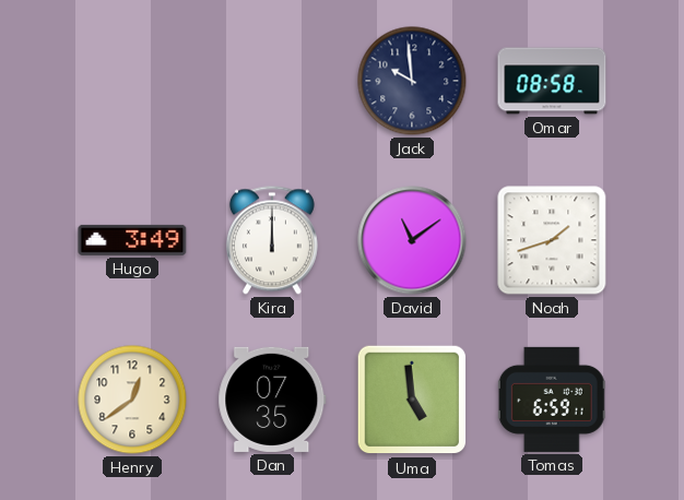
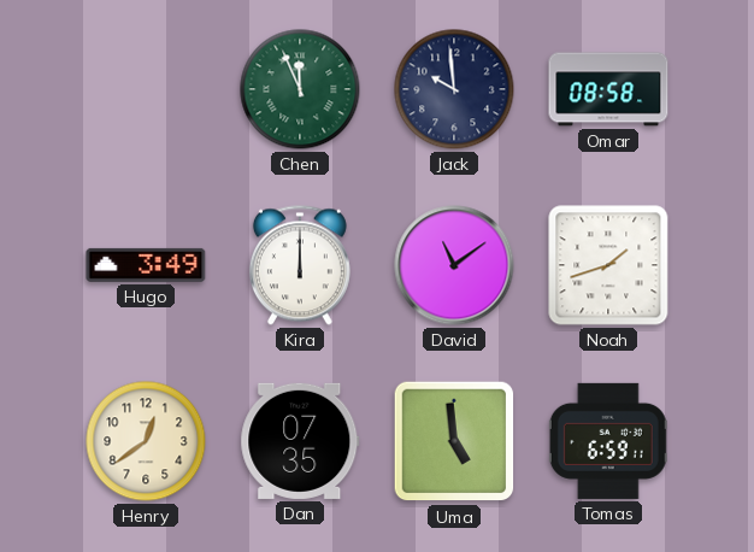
Chen: none -> 11:56 (300, 89)
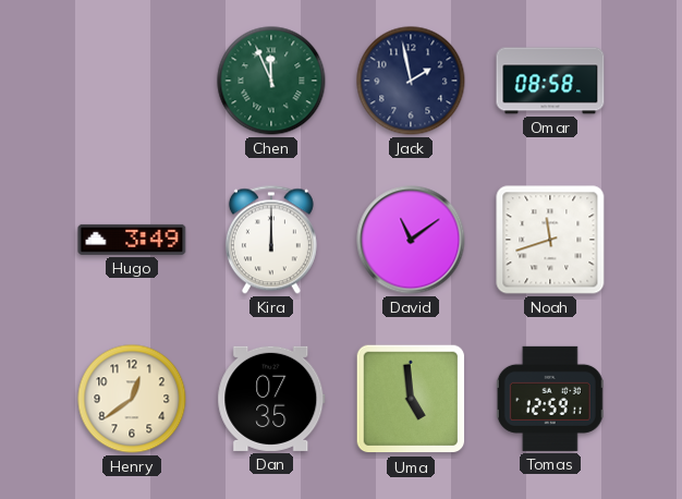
Jack: 9:59 -> 1:58 (411, 81)
Noah: 1:42 -> 11:42 (550, 240)
Tomas: 6:59 -> 12:59 (550, 399)
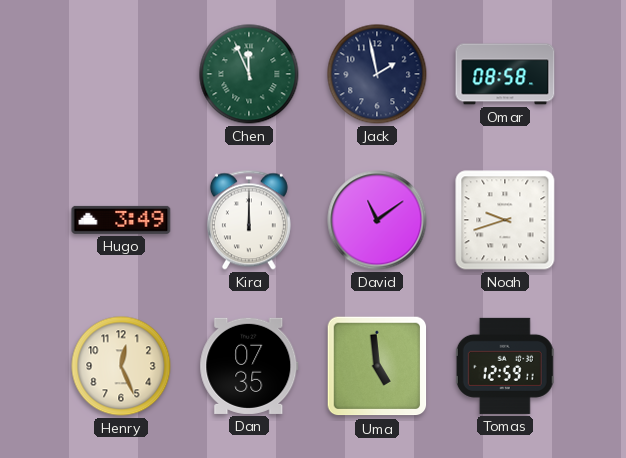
Noah: 11:42 -> 9:42 (505, 220)
Henry: 12:39 -> 12:26 (121, 366)
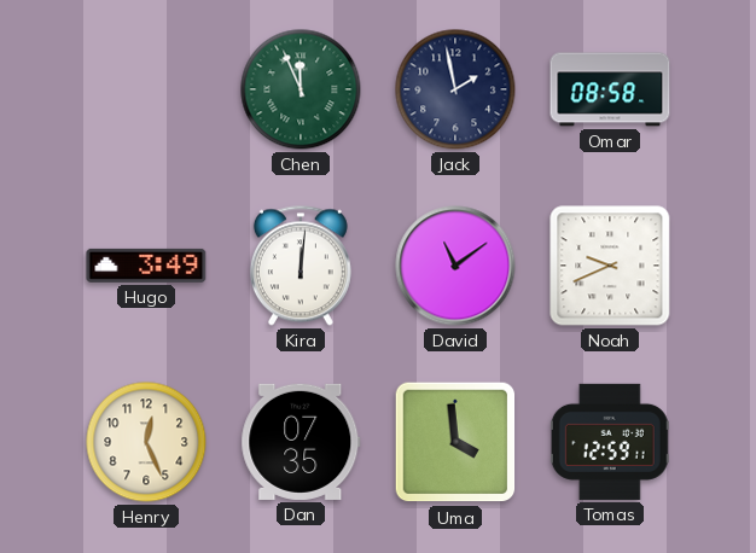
Kira: 12:00 -> 12:01 (301, 266)
Noah: 9:42 -> 9:41 (610, 266)
Uma: 4:59 -> 3:59 (455, 442)
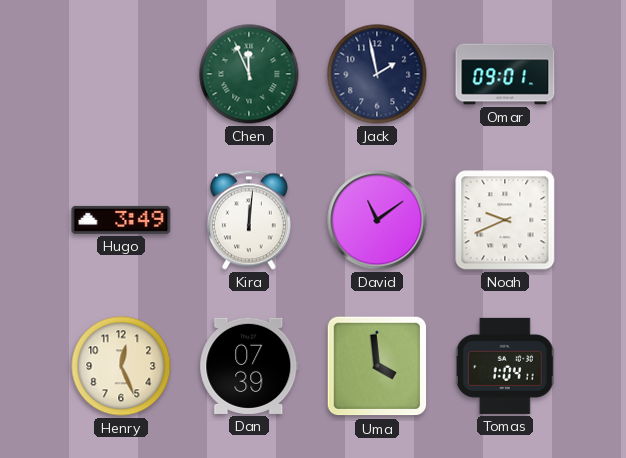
Omar: 08:58 -> 09:01 (505, 74)
Dan: 07:35 -> 07:39 (249, 366)
Tomas: 12:59 -> 1:04 (505, 366)
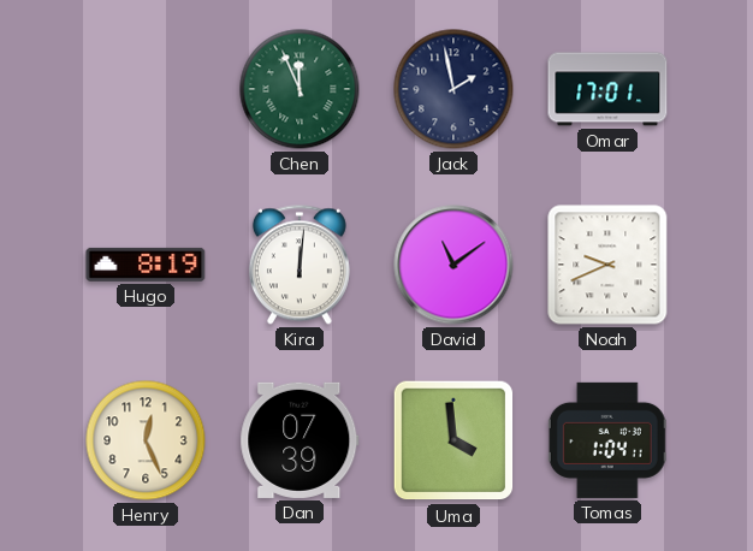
Omar: 09:01 -> 17:01 (607, 89)
Hugo: 3:49 -> 8:19 (146, 265)
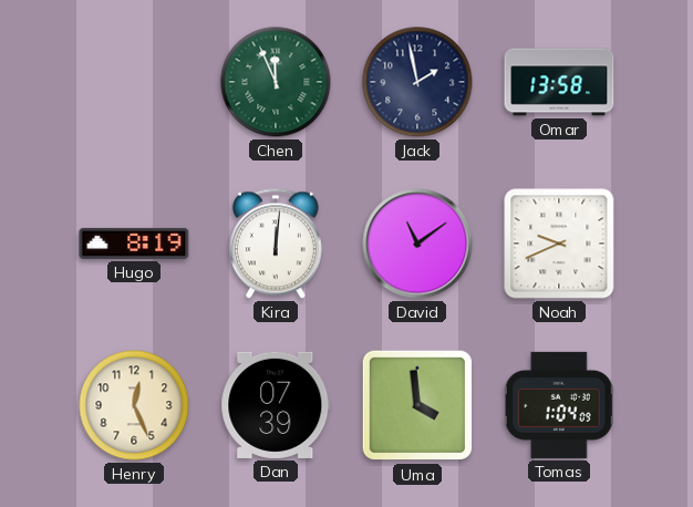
Omar: 17:01 -> 13:58 (559, 82)
Tomas: 1:04:11 -> 1:04:09 (559, 405)
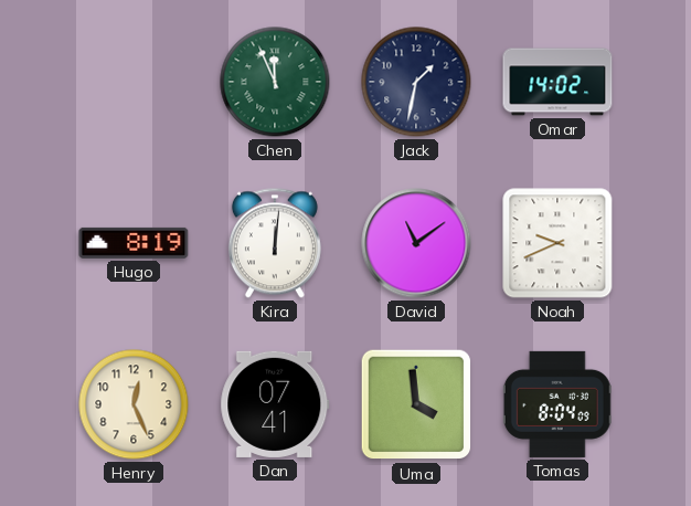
Jack: 1:58 -> 1:32 (416, 82)
Omar: 13:58 -> 14:02 (557, 82)
Dan: 07:39 -> 07:41 (275, 404)
Tomas: 1:04 -> 8:04 (557, 404)
